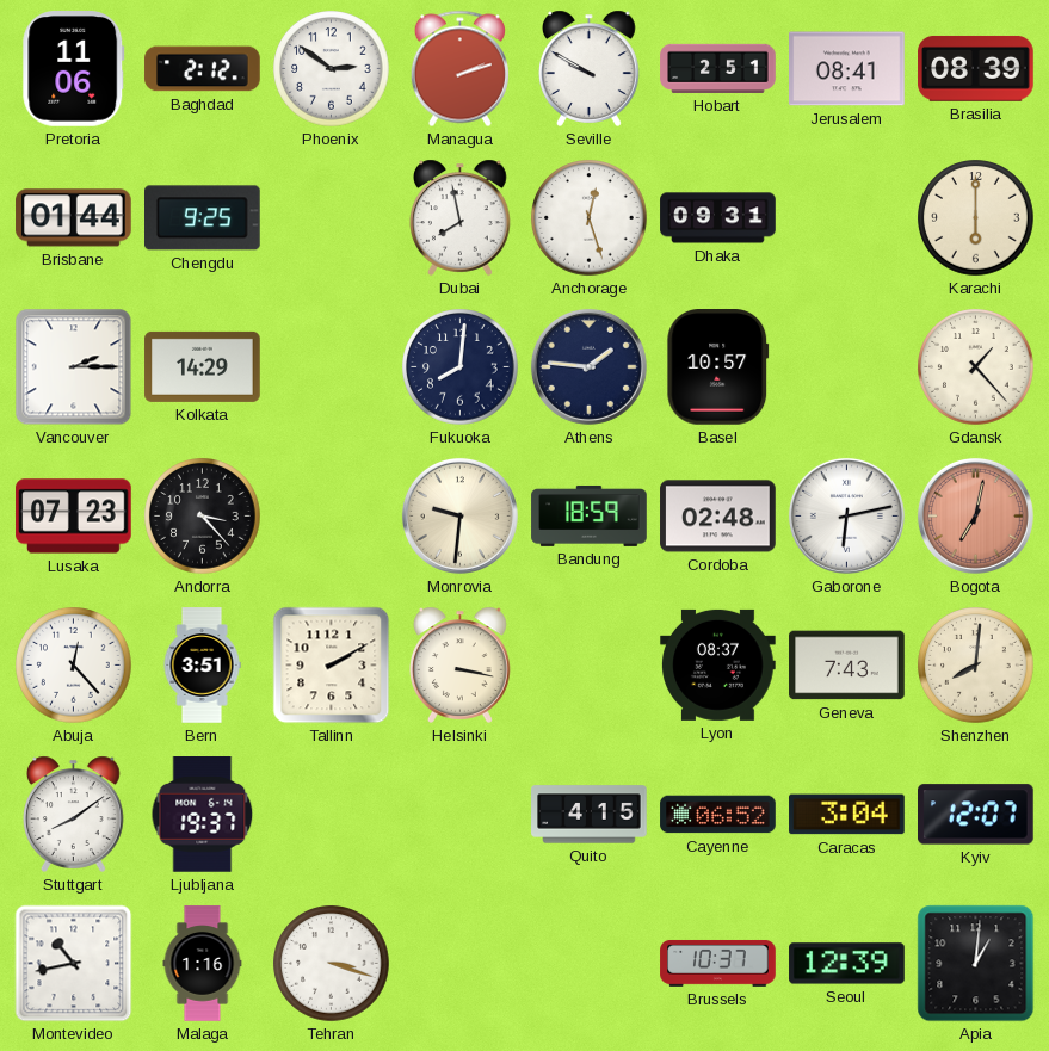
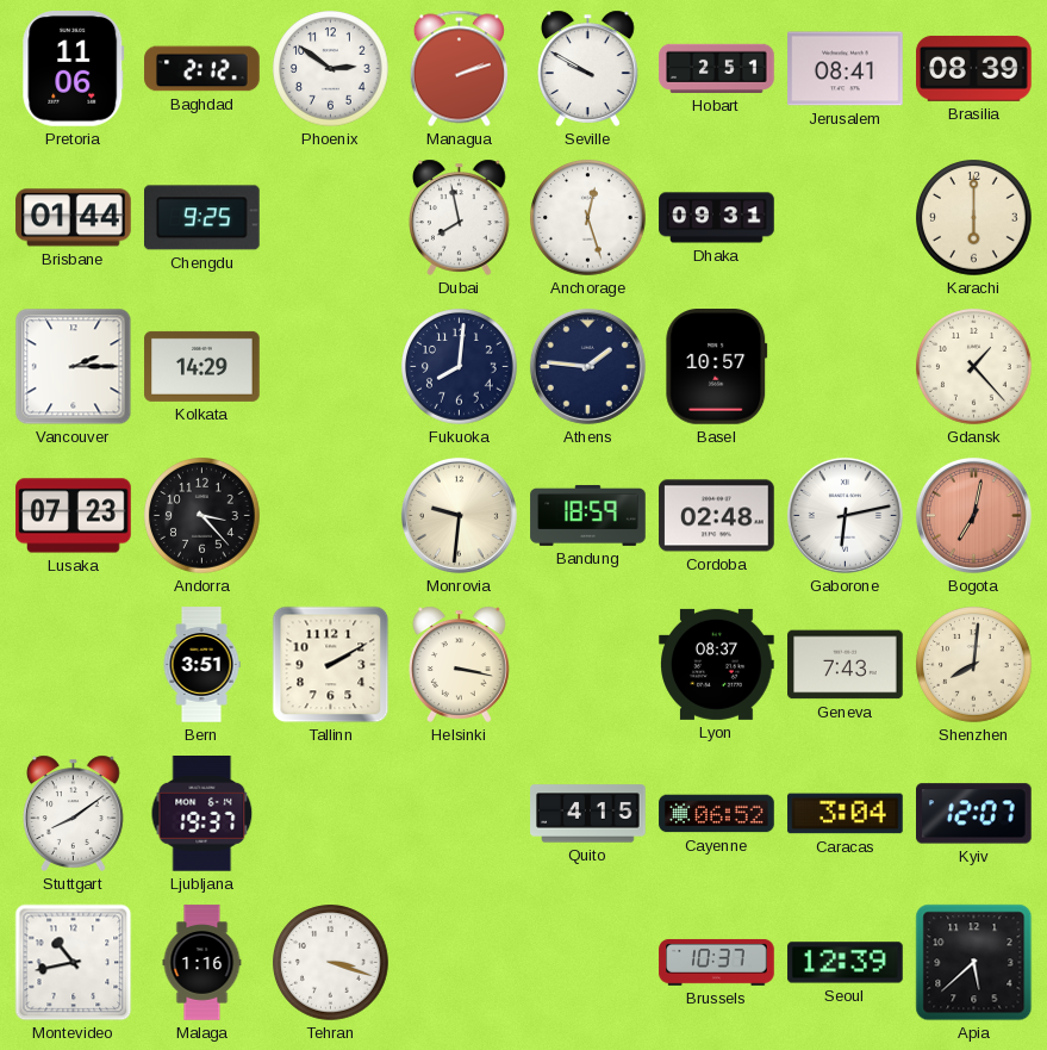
Abuja: 12:23 -> none (74, 666)
Apia: 1:01 -> 5:38 (974, 963)
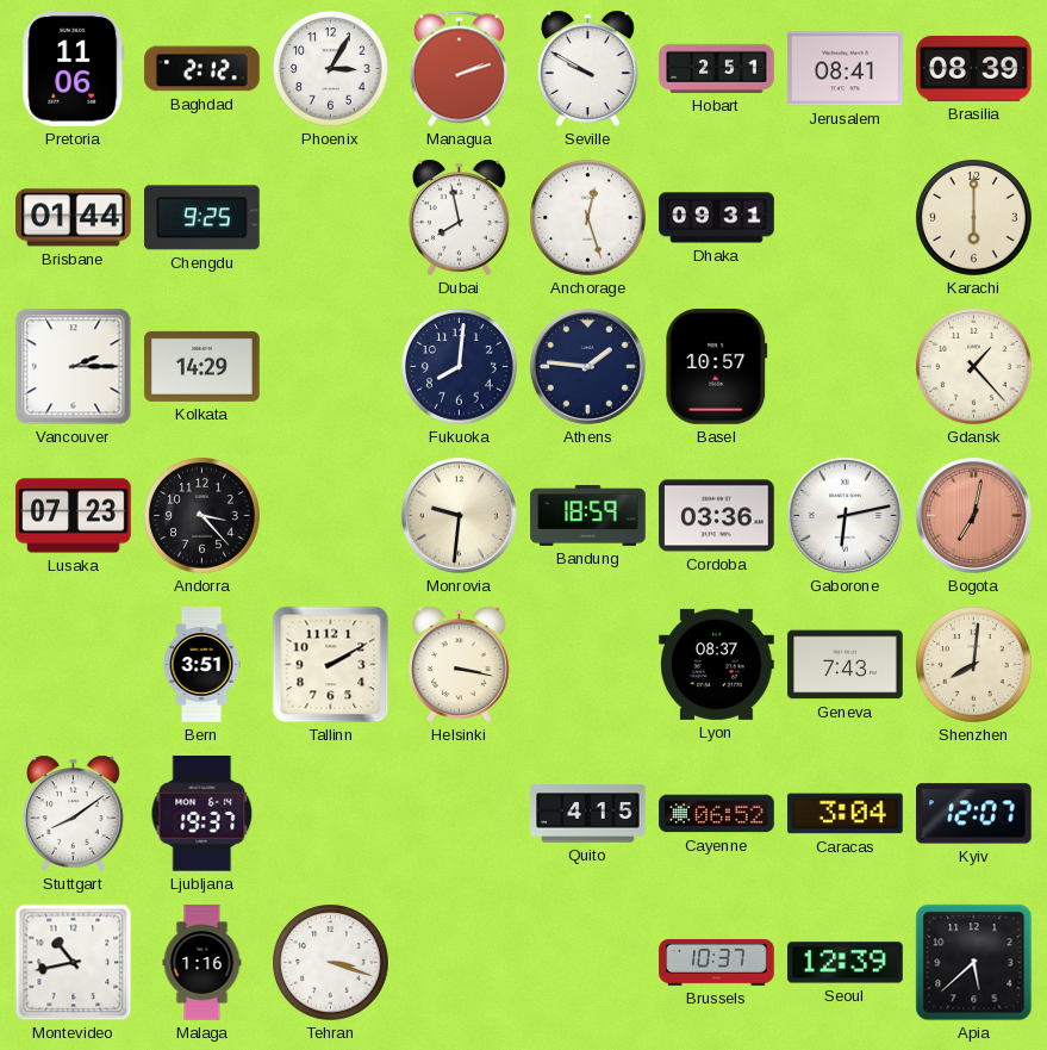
Phoenix: 2:51 -> 3:05 (331, 69)
Cordoba: 02:48 -> 03:36 (717, 516)
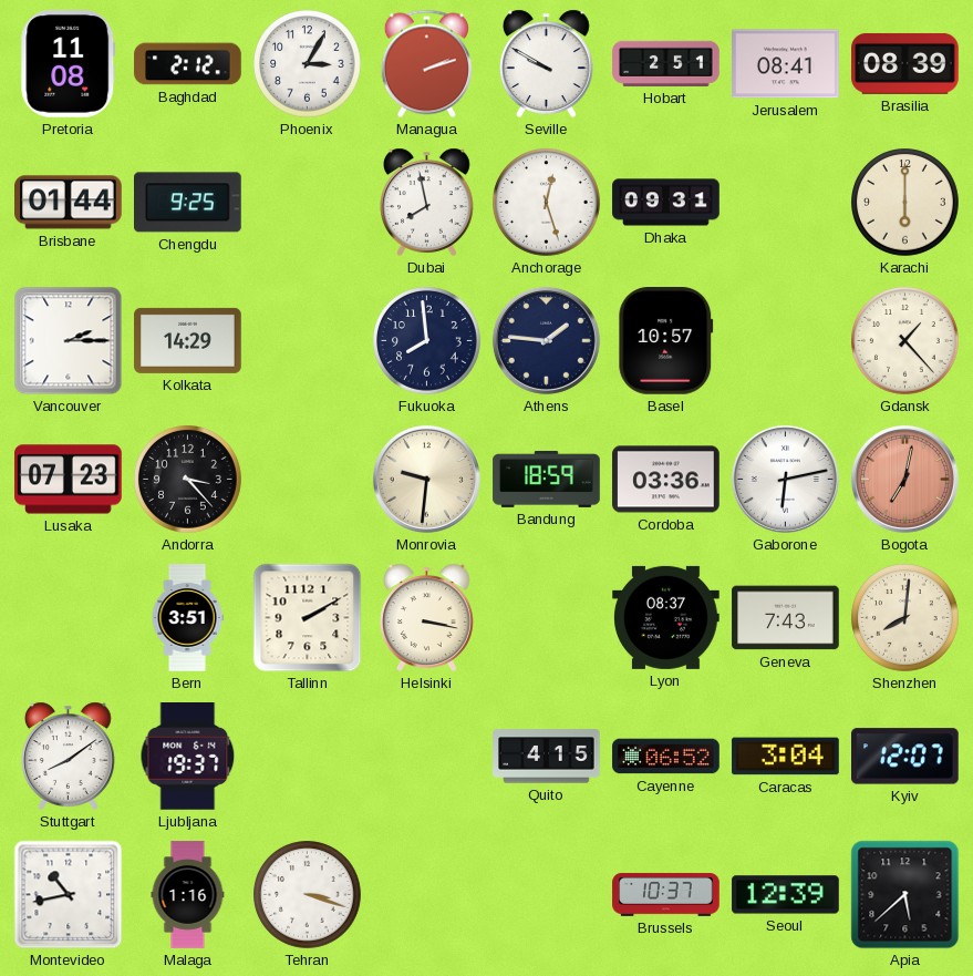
Pretoria: 11:06 -> 11:08 (69, 64)
Fukuoka: 8:01 -> 7:59 (427, 341)
